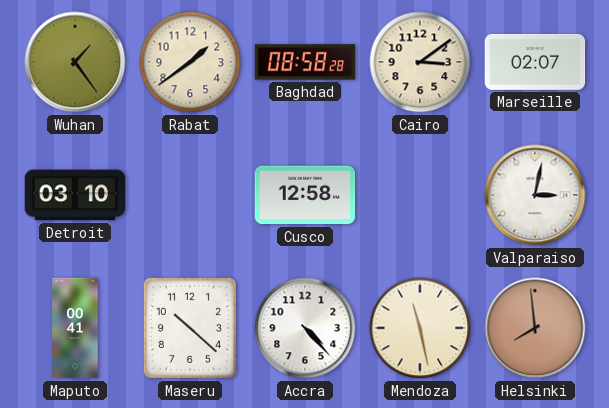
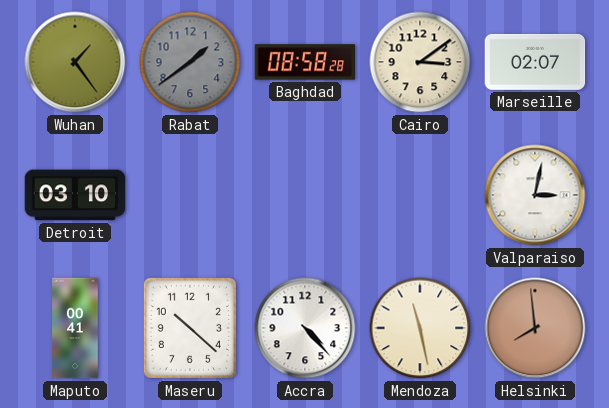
Rabat dial: cream -> grey (190, 62)
Cusco: 12:58 -> none (305, 195)
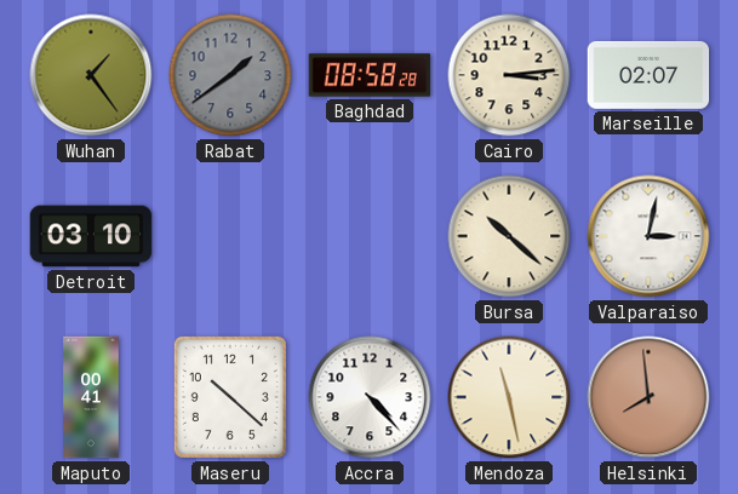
Cairo: 3:09 -> 3:14 (509, 75)
Bursa: none -> 10:22 (509, 236)
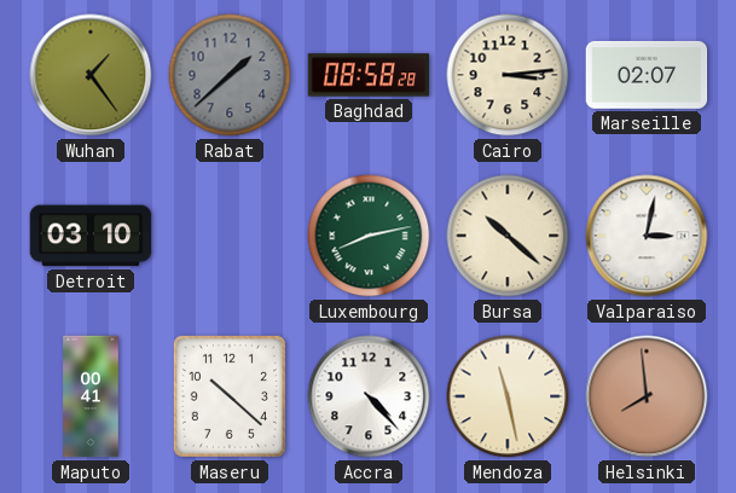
Rabat: 1:39 -> 1:38 (230, 75)
Luxembourg: none -> 8:13 (369, 236)
